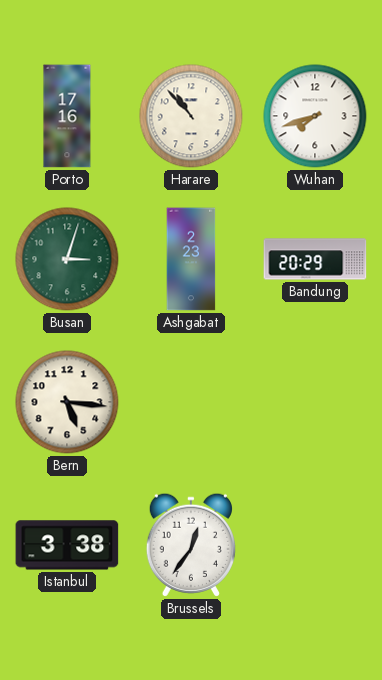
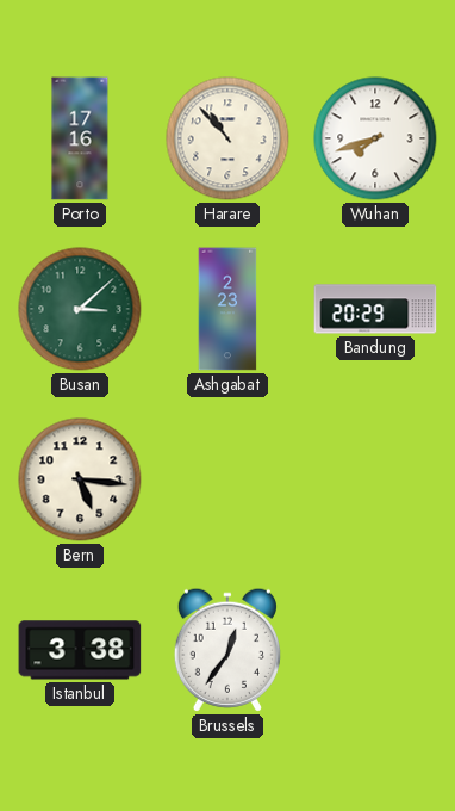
Busan: 3:03 -> 3:08 (80, 309)
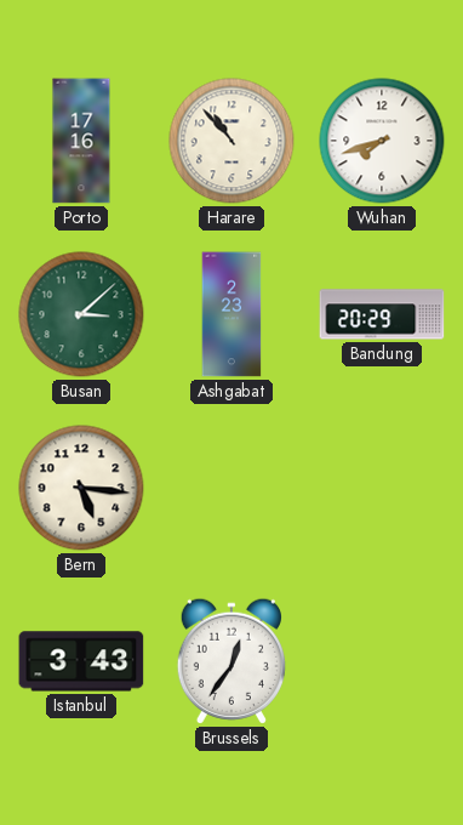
Istanbul: 3:38 -> 3:43 (81, 661)
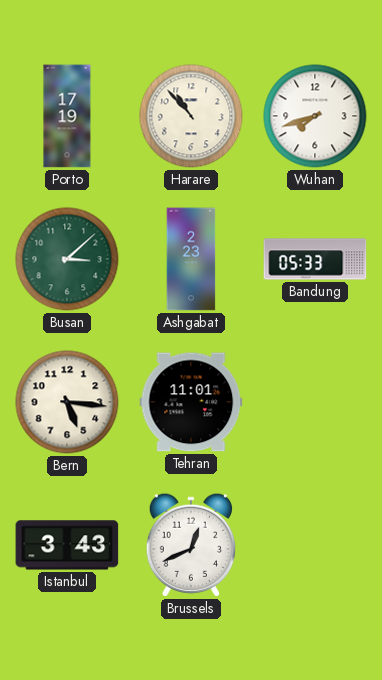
Porto: 17:16 -> 17:19 (67, 116)
Bandung: 20:29 -> 05:33 (315, 259)
Tehran: none -> 11:01 (191, 402)
Brussels: 12:36 -> 12:41 (191, 545)
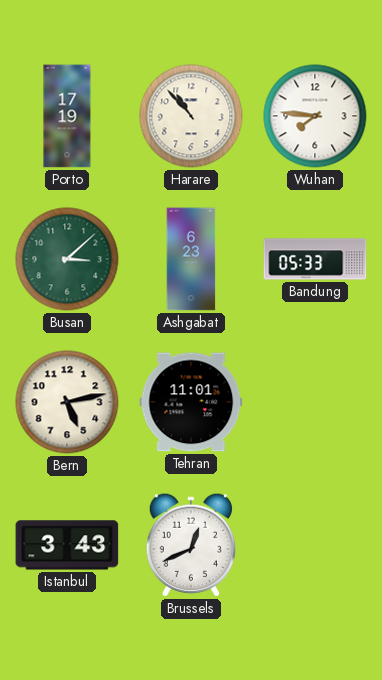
Wuhan: 7:42 -> 7:46 (315, 116)
Ashgabat: 2:23 -> 6:23 (191, 259)
Bern: 5:16 -> 5:13 (67, 402)
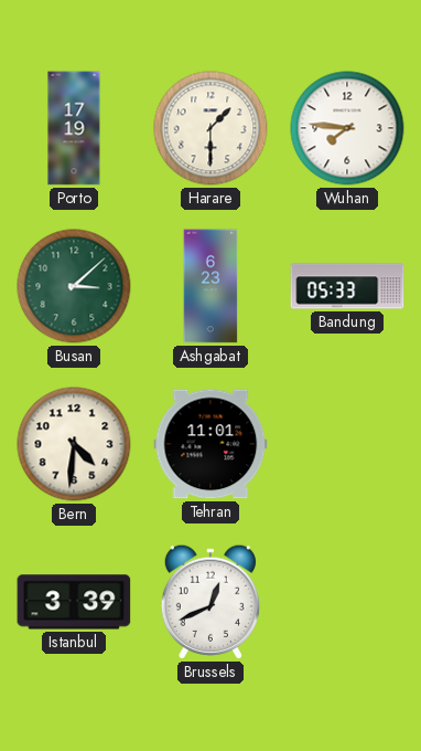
Harare: 10:53 -> 1:30 (210, 128)
Bern: 5:13 -> 4:31 (74, 444)
Istanbul: 3:43 -> 3:39 (74, 602)
